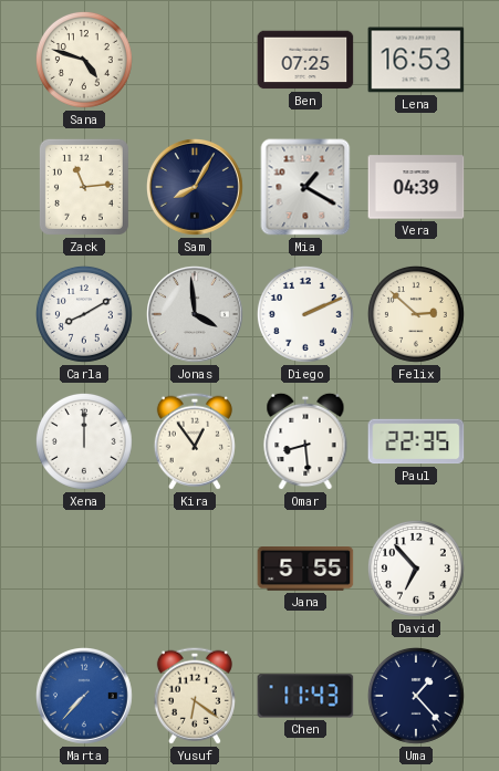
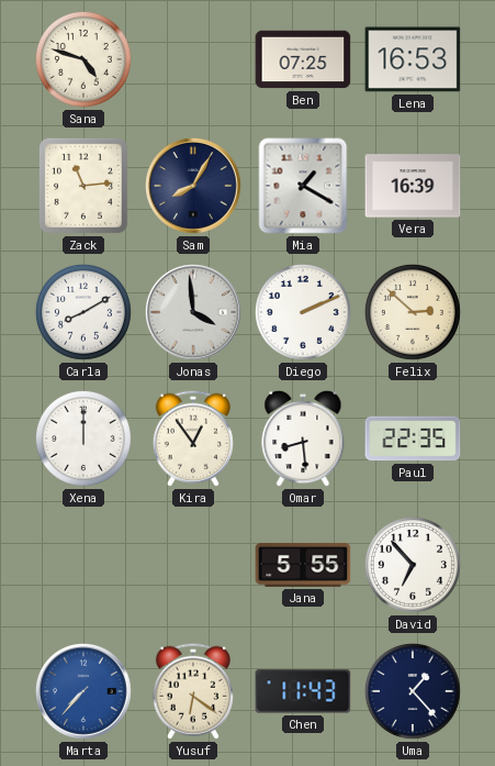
Vera: 04:39 -> 16:39 (413, 186)
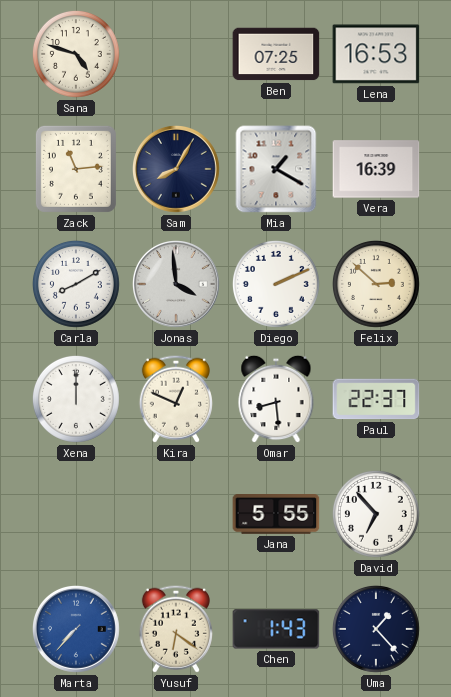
Kira: 12:54 -> 12:49 (176, 399)
Paul: 22:35 -> 22:37 (376, 399)
Chen: 11:43 -> 1:43 (276, 629)
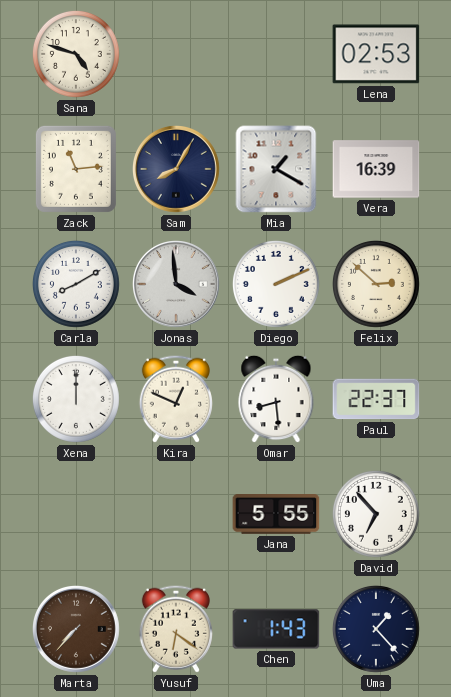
Ben: 07:25 -> none (276, 54)
Lena: 16:53 -> 02:53 (376, 54)
Marta dial: blue -> brown (77, 630)
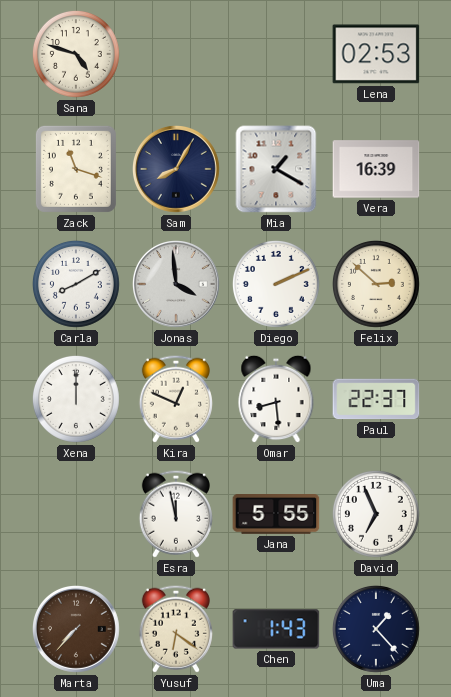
Zack: 11:14 -> 11:18 (76, 169)
Esra: none -> 11:58 (176, 514)
David: 6:53 -> 6:56 (376, 514)
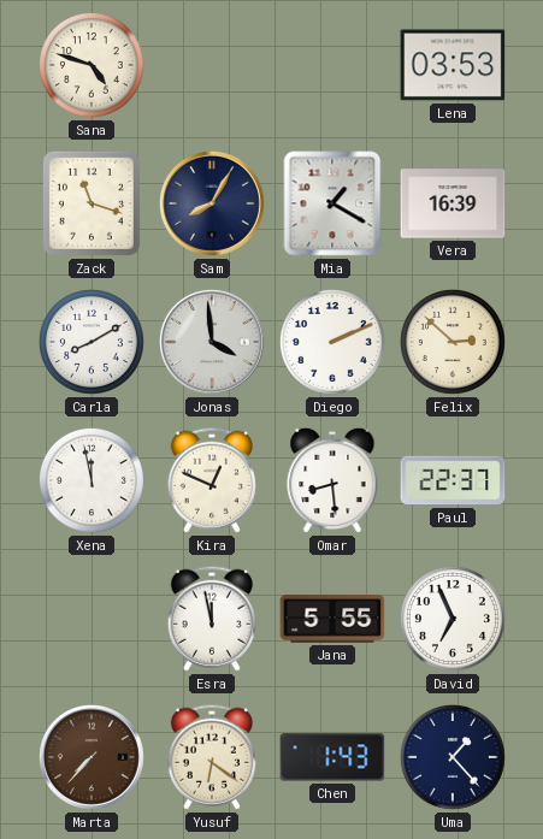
Lena: 02:53 -> 03:53 (453, 65)
Xena: 12:00 -> 11:58 (92, 480)
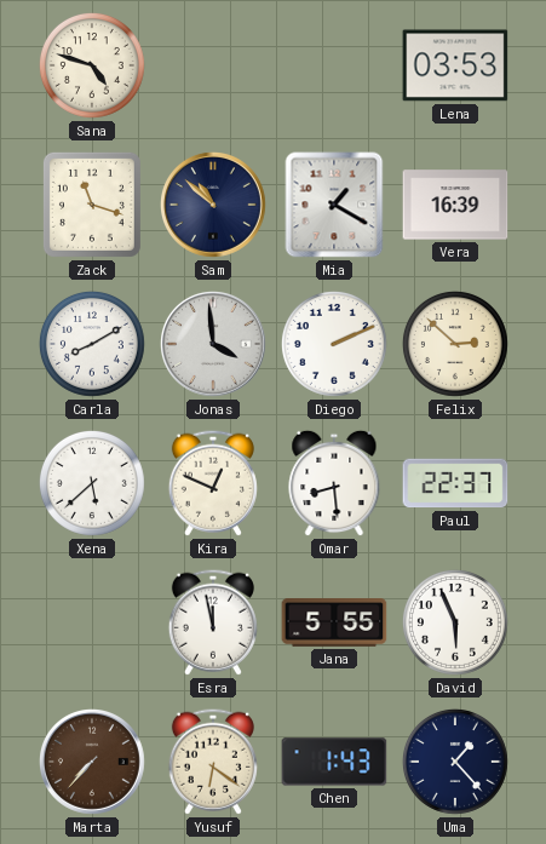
Sam: 8:05 -> 10:52 (214, 206)
Xena: 11:58 -> 5:38 (92, 483)
David: 6:56 -> 5:56 (455, 622)
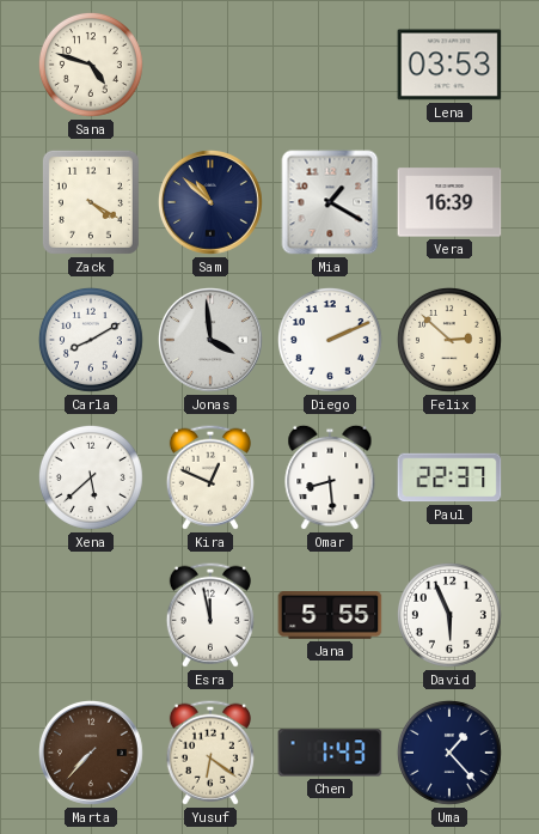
Zack: 11:18 -> 4:20 (91, 202)
